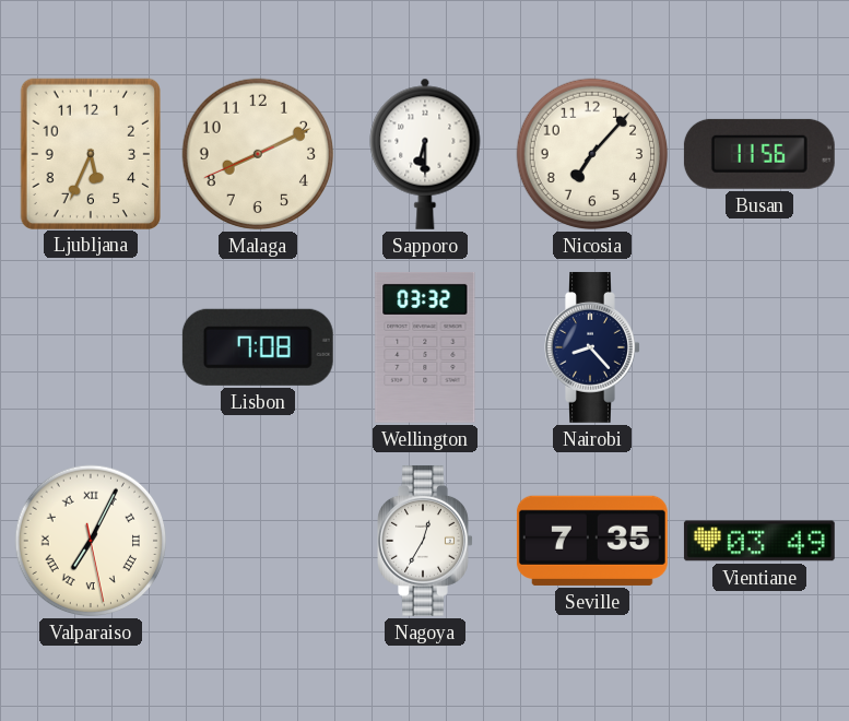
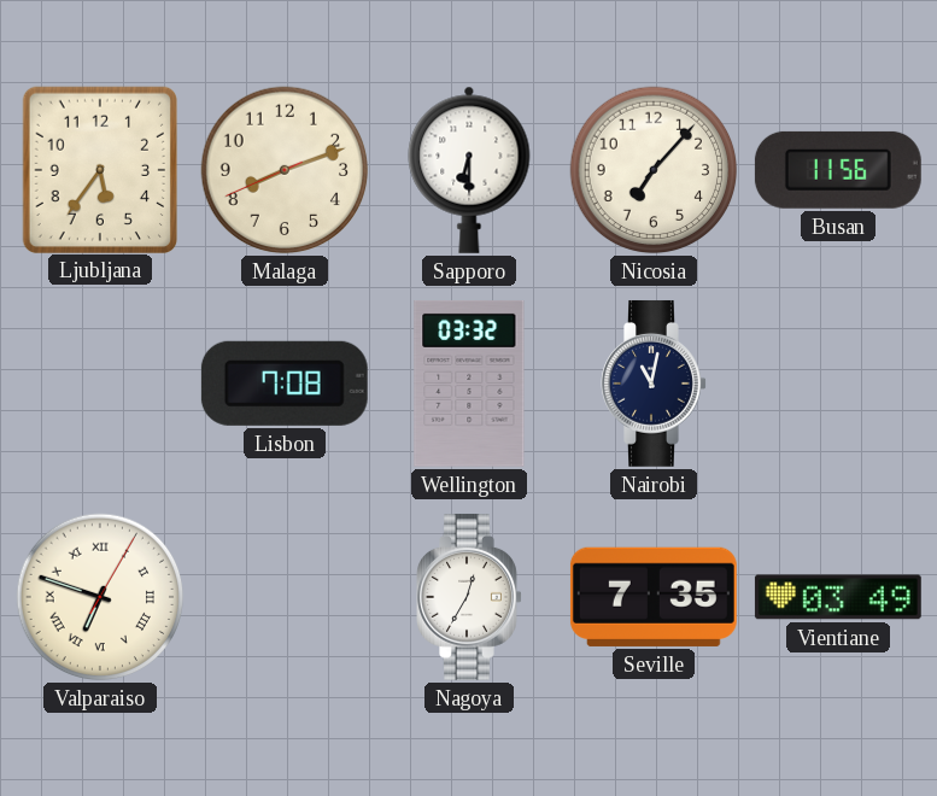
Ljubljana: 5:34 -> 5:36 (99, 169)
Malaga: 8:10 -> 8:11 (285, 170)
Nairobi: 8:23 -> 11:02 (654, 384)
Valparaiso: 7:04 -> 6:48 (100, 597)
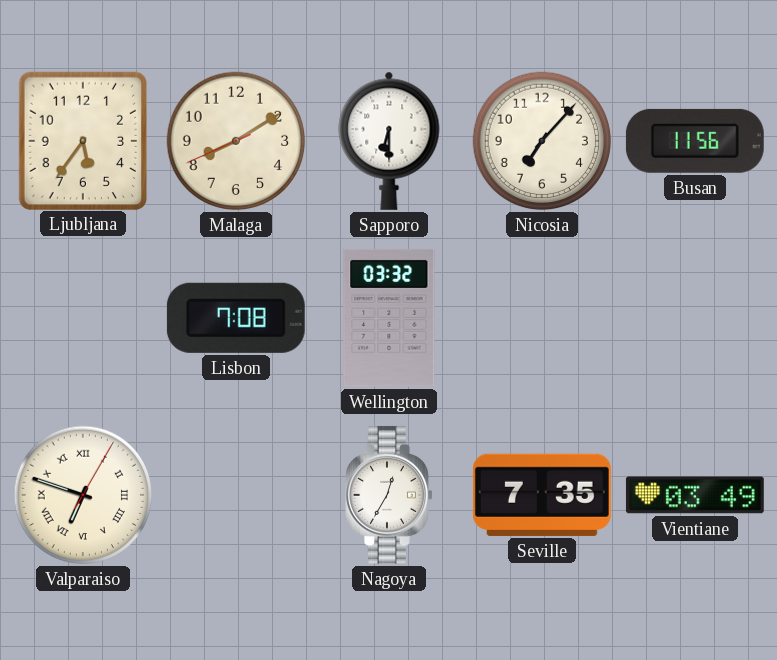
Malaga: 8:11 -> 8:09 (236, 141)
Nairobi: 11:02 -> none (654, 384)
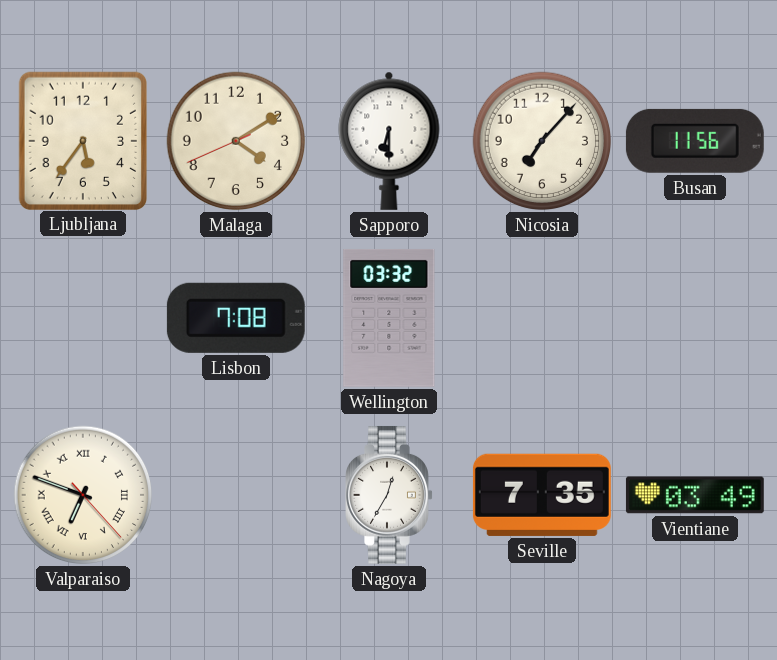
Malaga: 8:09 -> 4:09 (236, 141)
Valparaiso: 6:48:05 -> 6:48:23 (83, 495)
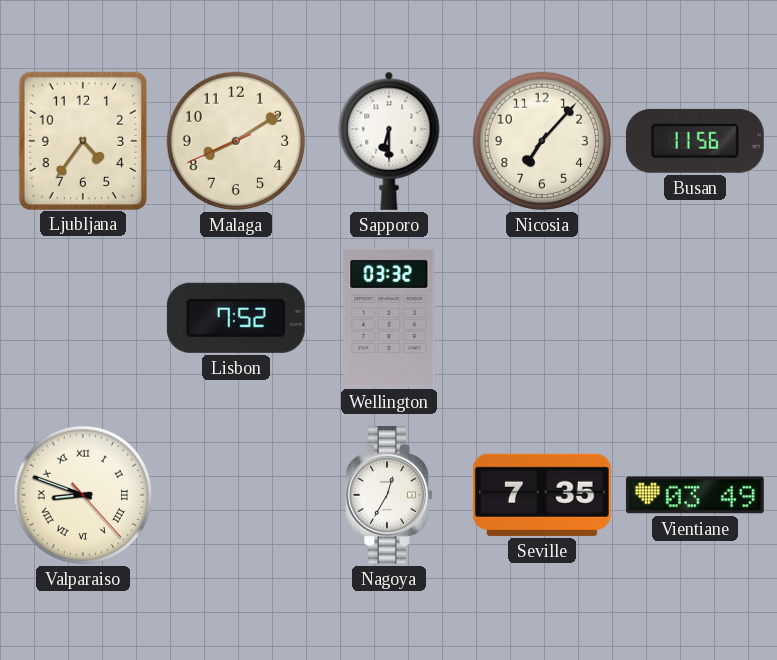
Ljubljana: 5:36 -> 4:36 (82, 140)
Malaga: 4:09 -> 8:09 (236, 141)
Lisbon: 7:08 -> 7:52 (236, 318)
Valparaiso: 6:48 -> 8:48 (83, 495)
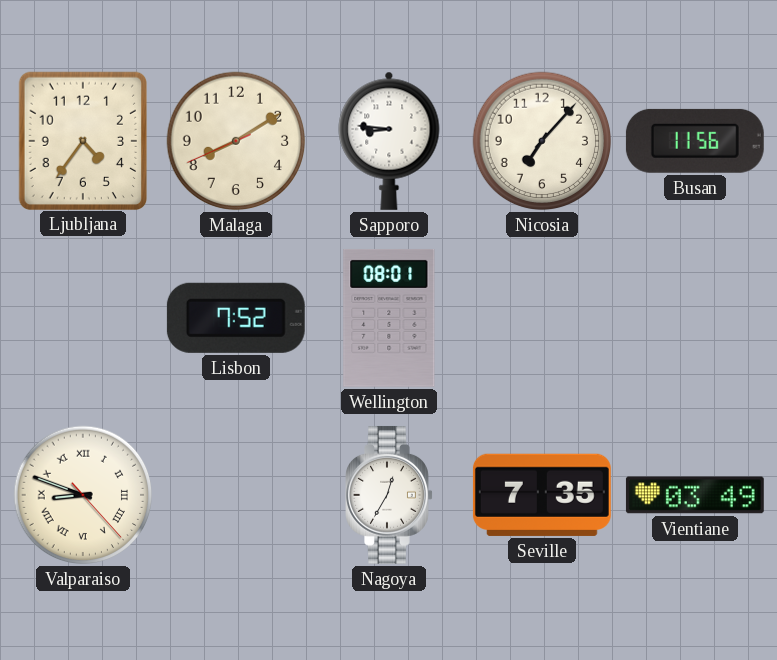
Sapporo: 6:30 -> 8:46 (389, 141)
Wellington: 03:32 -> 08:01 (389, 318)
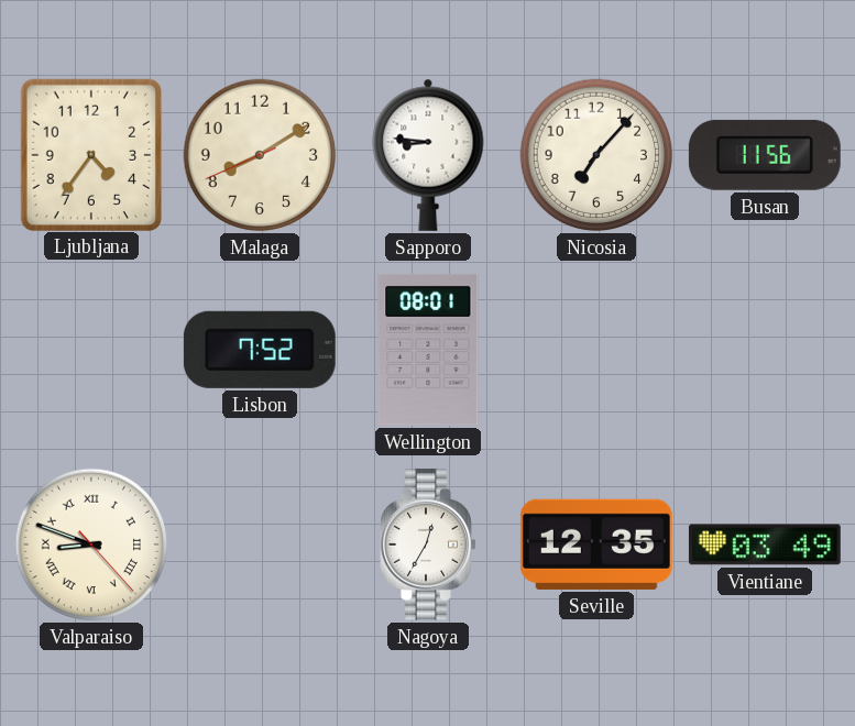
Seville: 7:35 -> 12:35 (596, 544)
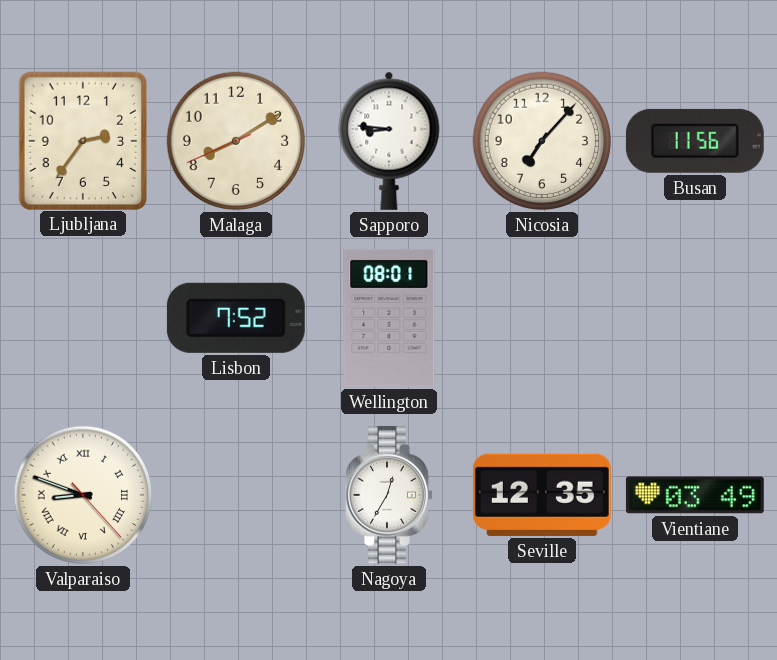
Ljubljana: 4:36 -> 2:36 (82, 140)
